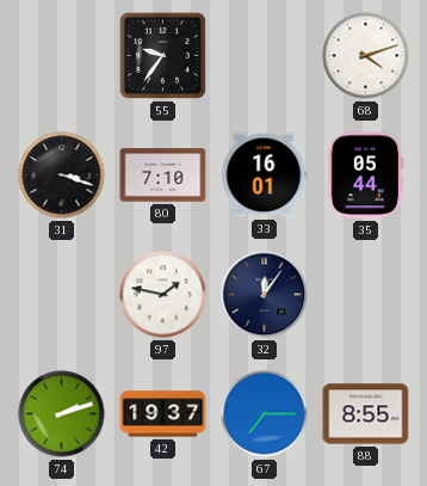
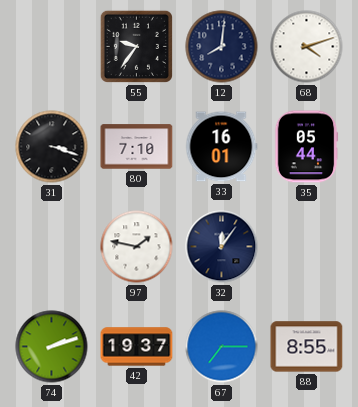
12: none -> 8:01 (222, 47)
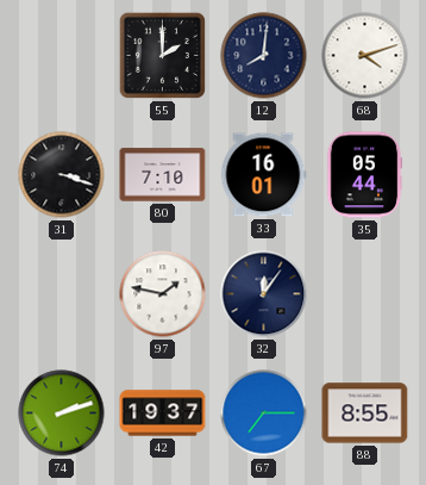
55: 9:36 -> 2:00 (162, 55)
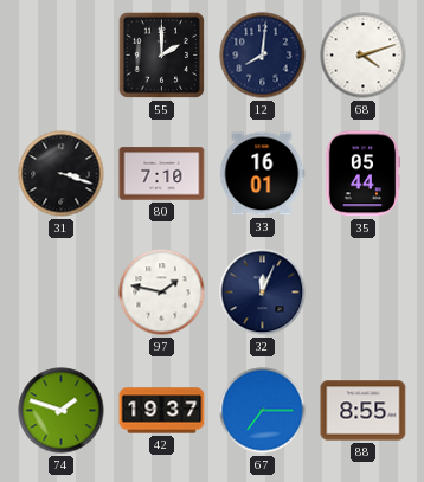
32: 12:06 -> 12:04 (263, 293)
74: 2:12 -> 1:48 (62, 411)
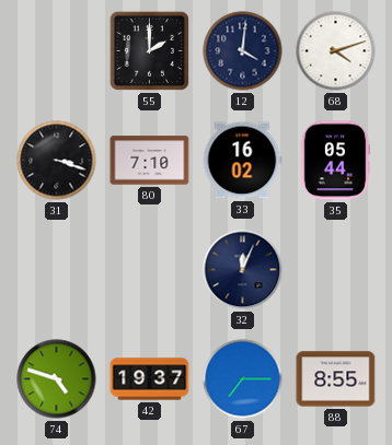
12: 8:01 -> 4:01 (243, 51)
33: 16:01 -> 16:02 (242, 161)
97: 1:47 -> none (162, 293)
74: 1:48 -> 4:48 (57, 379)
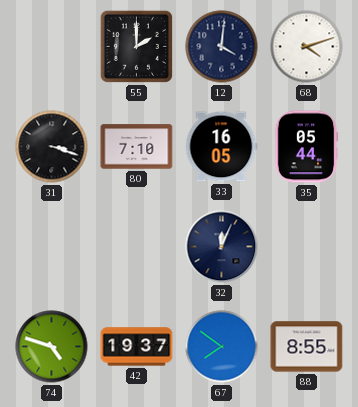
33: 16:02 -> 16:05 (221, 147)
67: 7:15 -> 7:51 (222, 347)
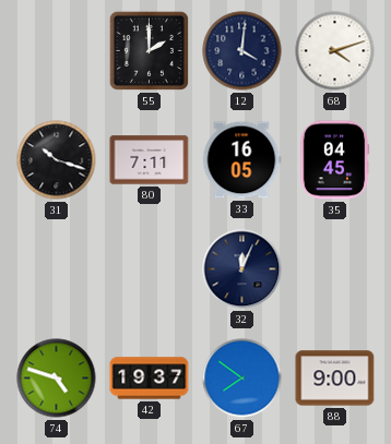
31: 3:18 -> 10:18 (57, 160)
80: 7:10 -> 7:11 (150, 160)
35: 05:44 -> 04:45 (334, 160)
88: 8:55 -> 9:00 (335, 379)
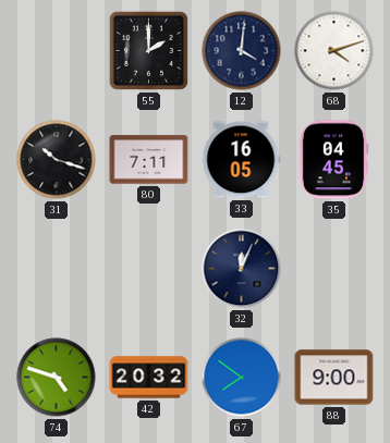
42: 19:37 -> 20:32 (149, 378)
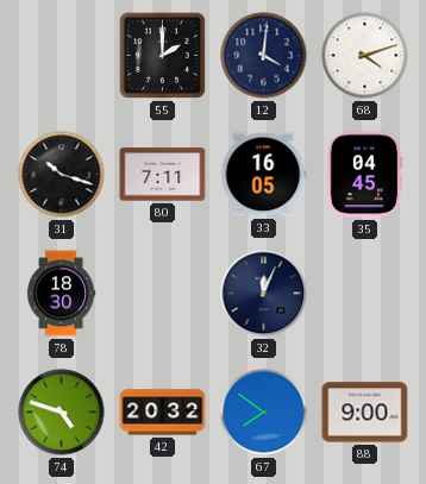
78: none -> 18:30 (61, 294)
